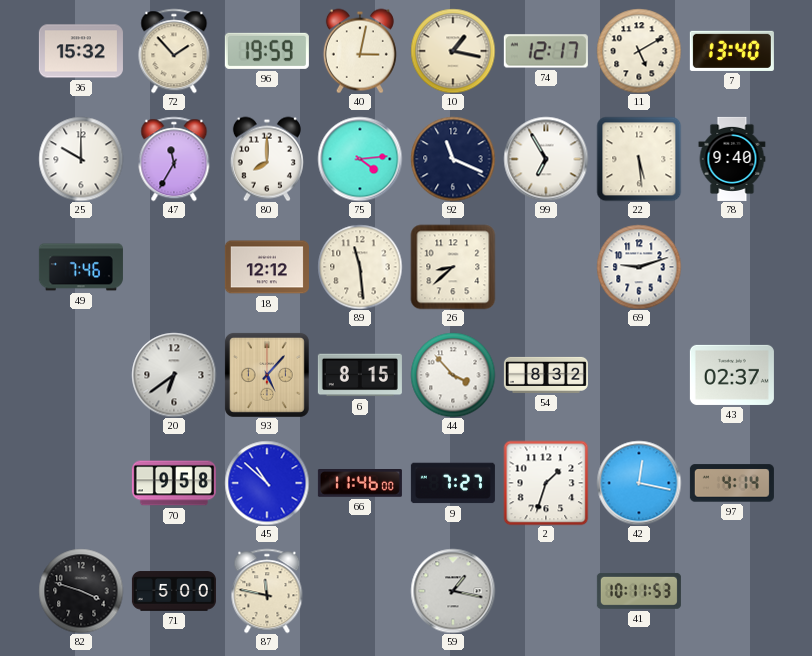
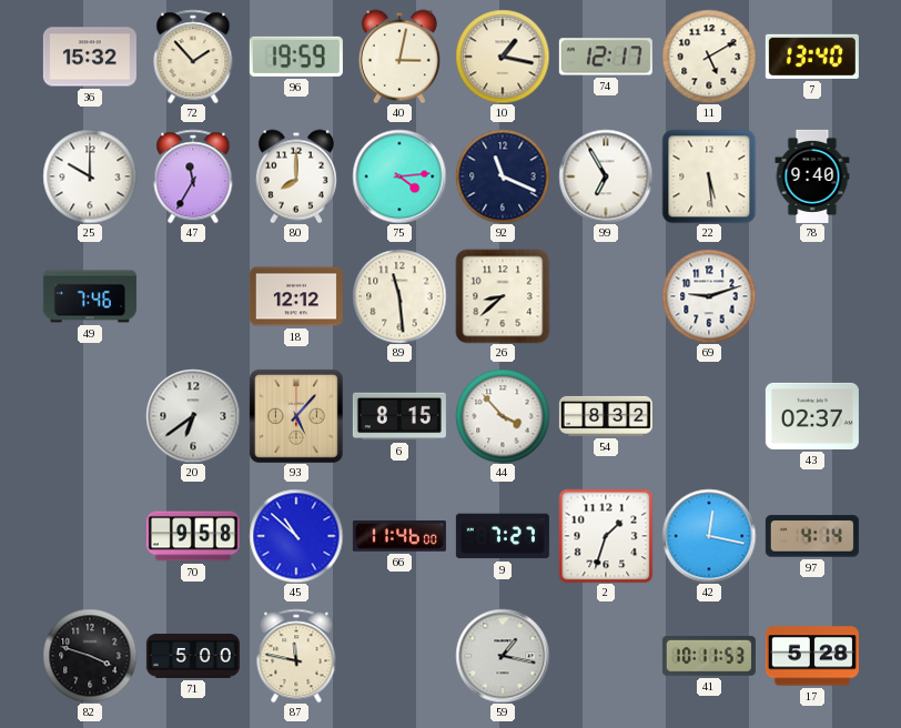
17: none -> 5:28 (812, 656)
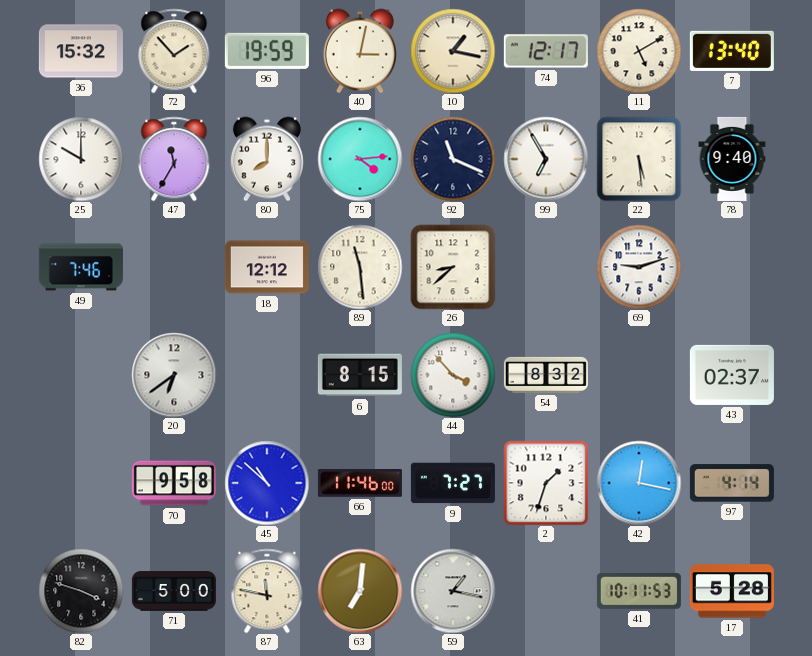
93: 5:07 -> none (296, 416)
63: none -> 7:01 (360, 591)
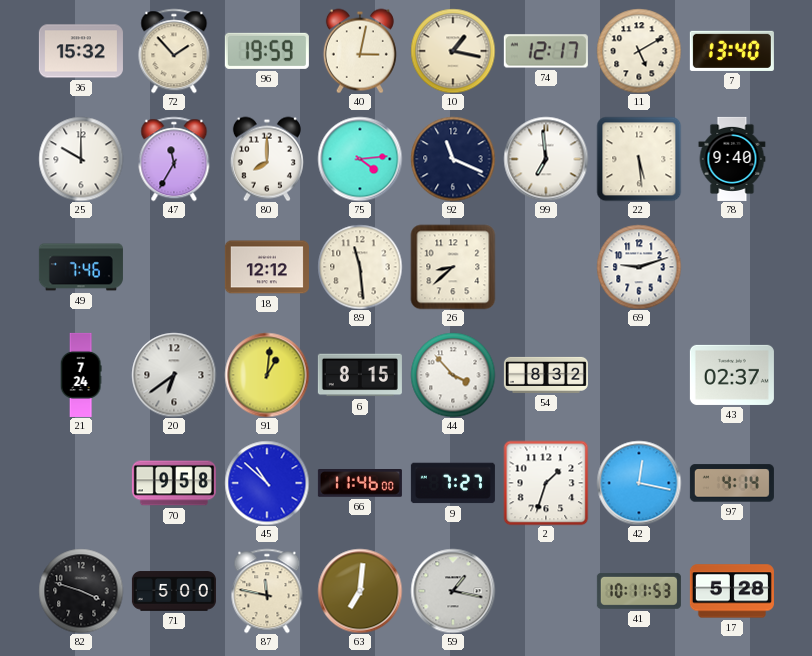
99: 6:55 -> 6:59 (546, 159)
21: none -> 7:24 (81, 375)
91: none -> 1:01 (267, 375)
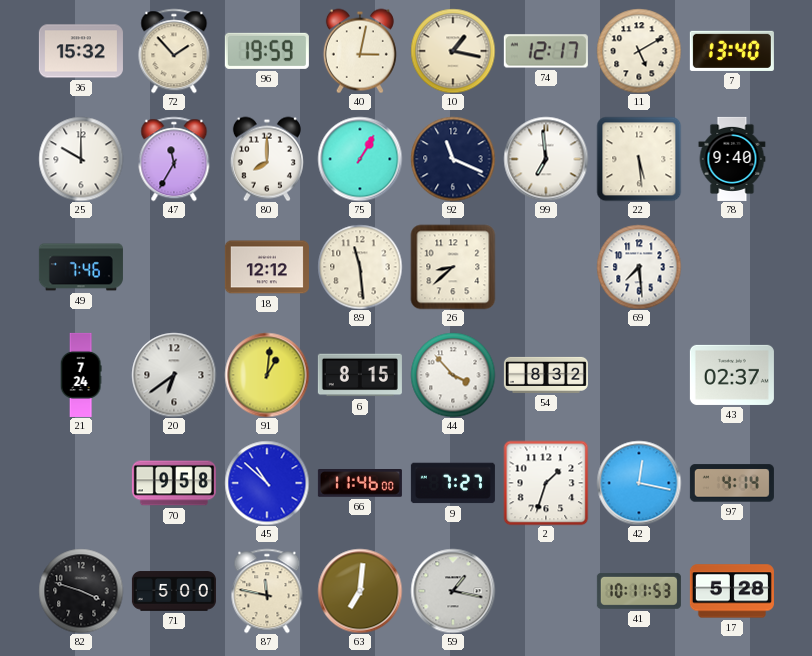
75: 4:14 -> 1:05 (360, 159)
69: 9:12 -> 7:29 (639, 267)
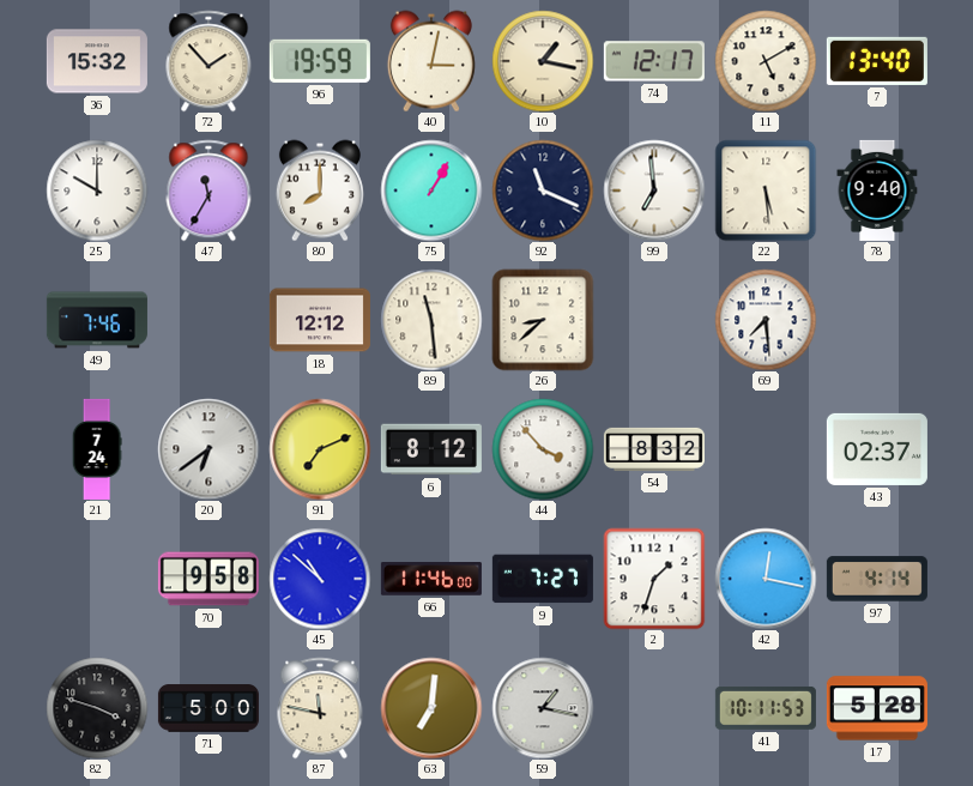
91: 1:01 -> 7:11 (320, 449)
6: 8:15 -> 8:12 (431, 449)
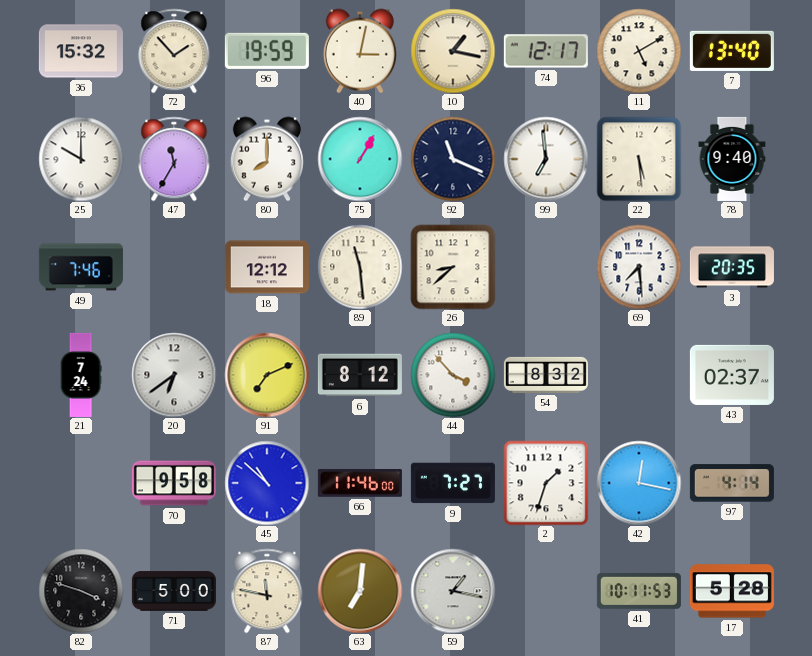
3: none -> 20:35 (732, 267)
